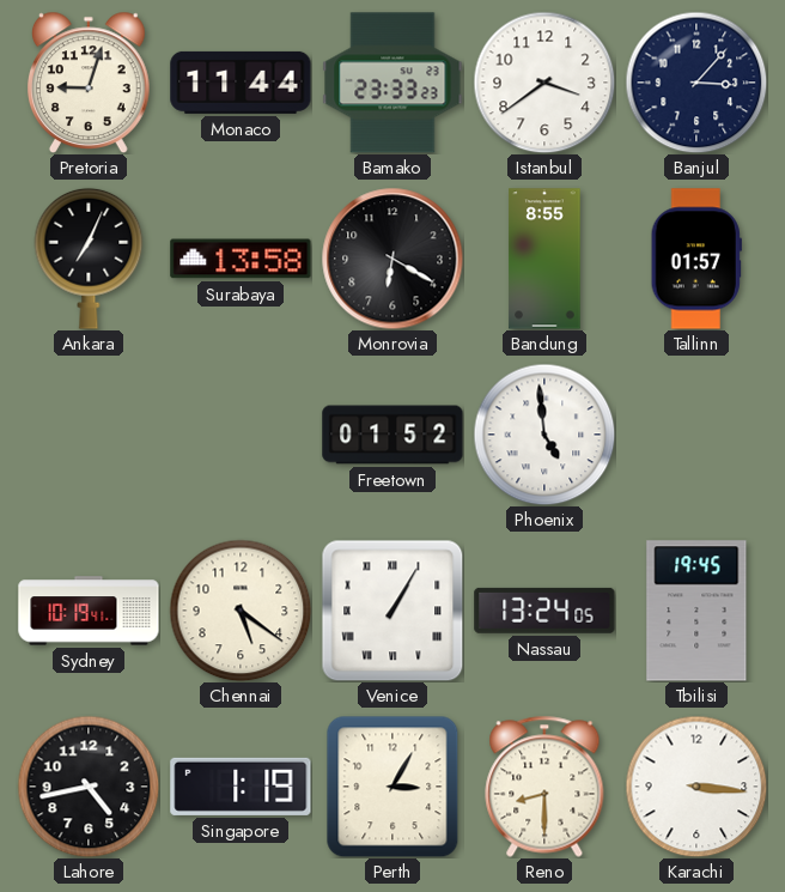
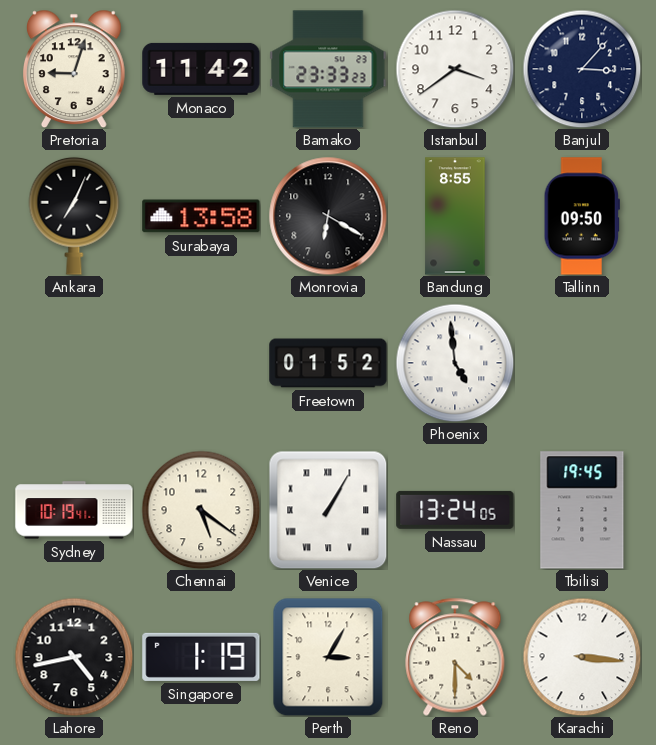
Monaco: 11:44 -> 11:42 (201, 69)
Tallinn: 01:57 -> 09:50 (582, 216)
Reno: 8:30 -> 4:30 (455, 657)
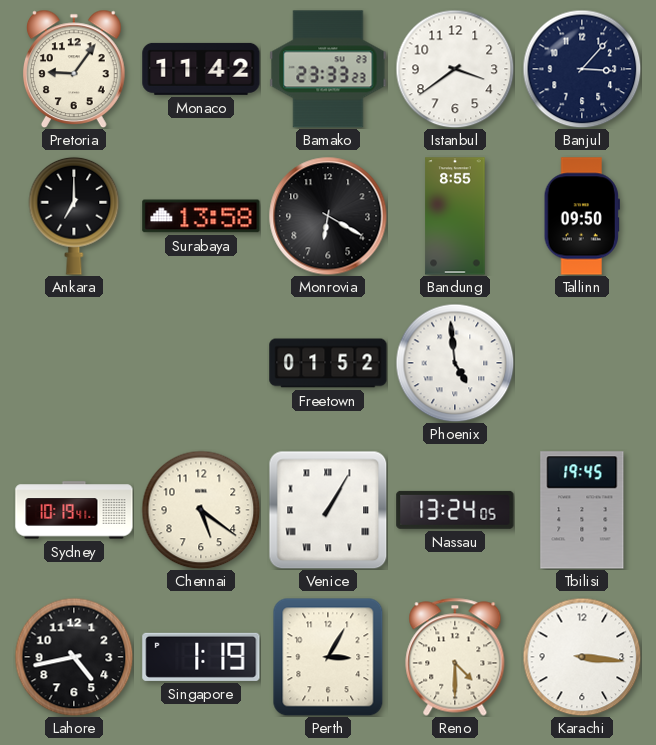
Pretoria: 9:03 -> 9:06 (75, 69)
Ankara: 7:04 -> 7:00 (74, 216)
